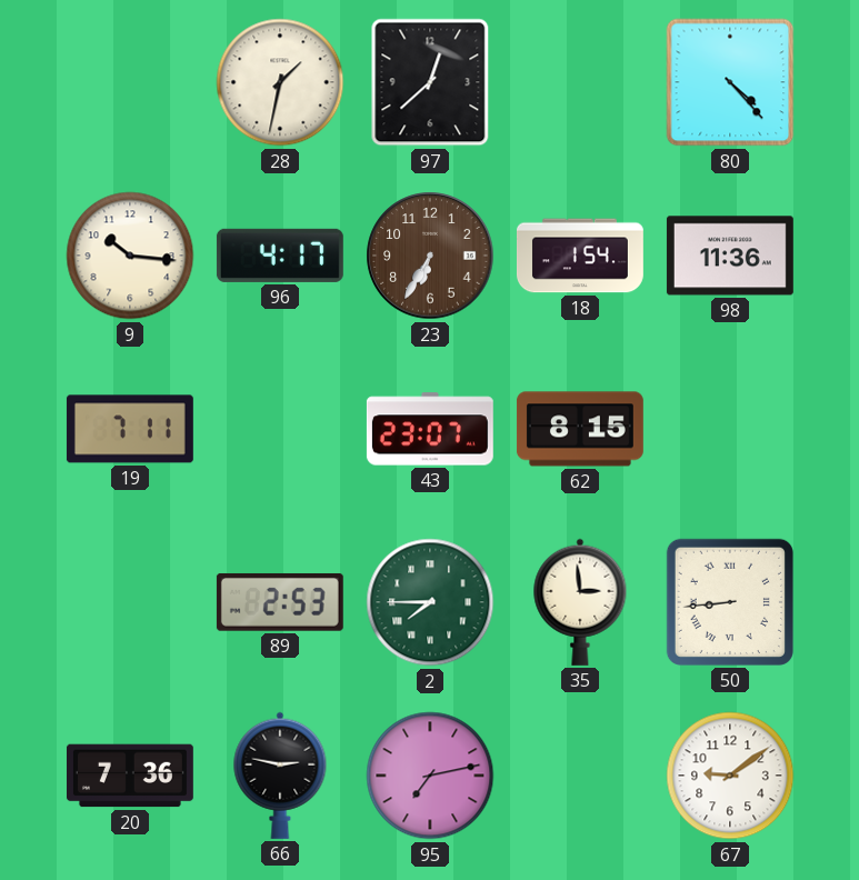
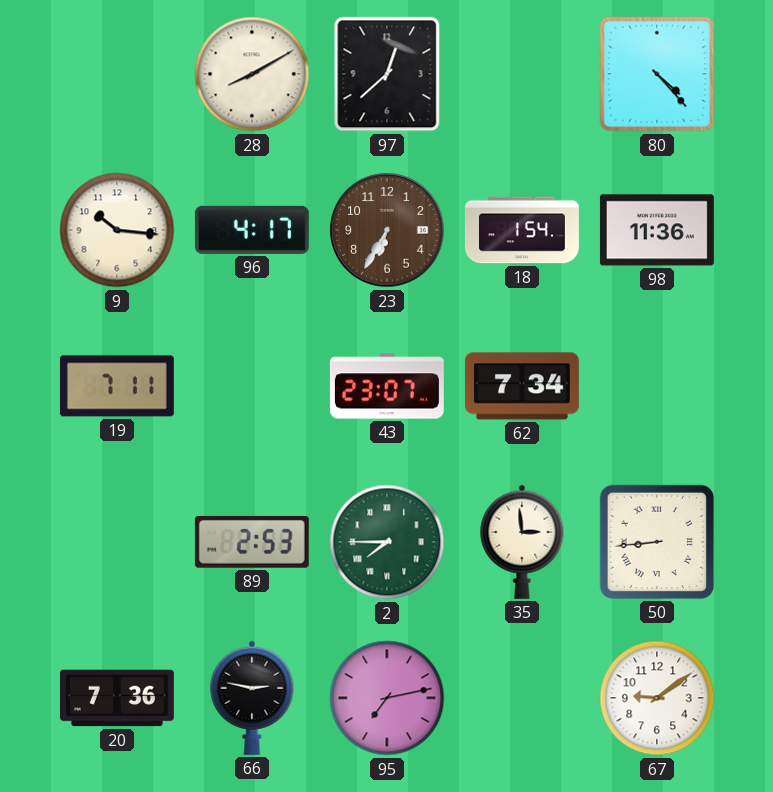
28: 1:32 -> 8:10 (252, 74)
62: 8:15 -> 7:34 (522, 386)
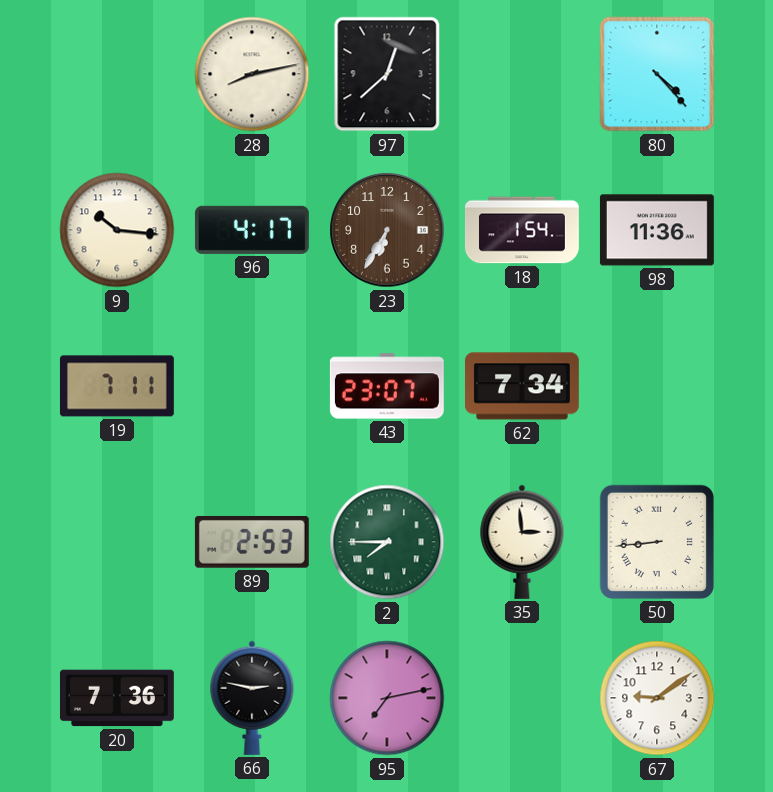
28: 8:10 -> 8:13 (252, 74)
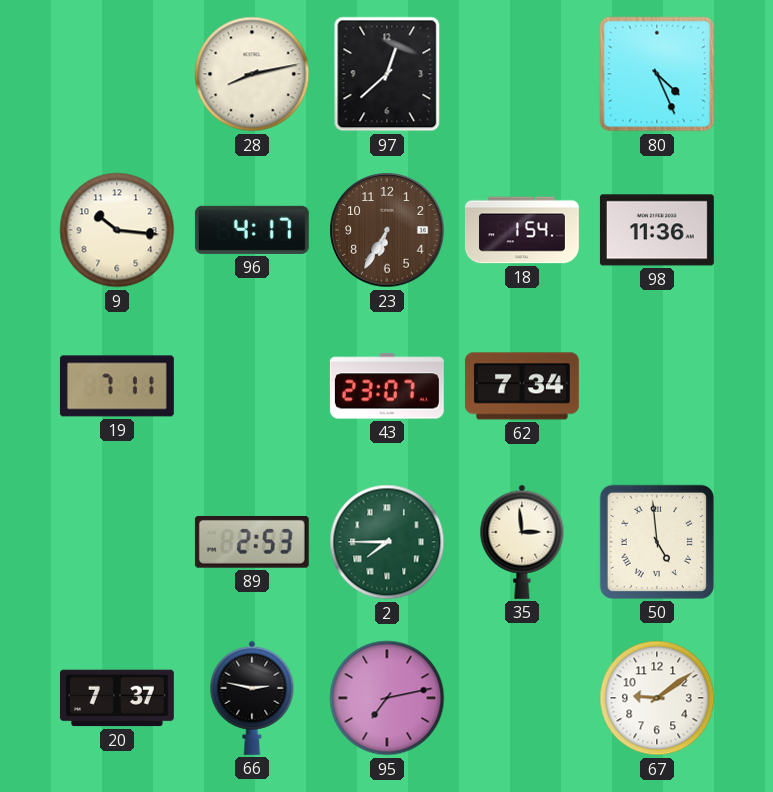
80: 4:23 -> 4:26 (657, 74)
50: 8:44 -> 4:59 (657, 542)
20: 7:36 -> 7:37 (117, 698)
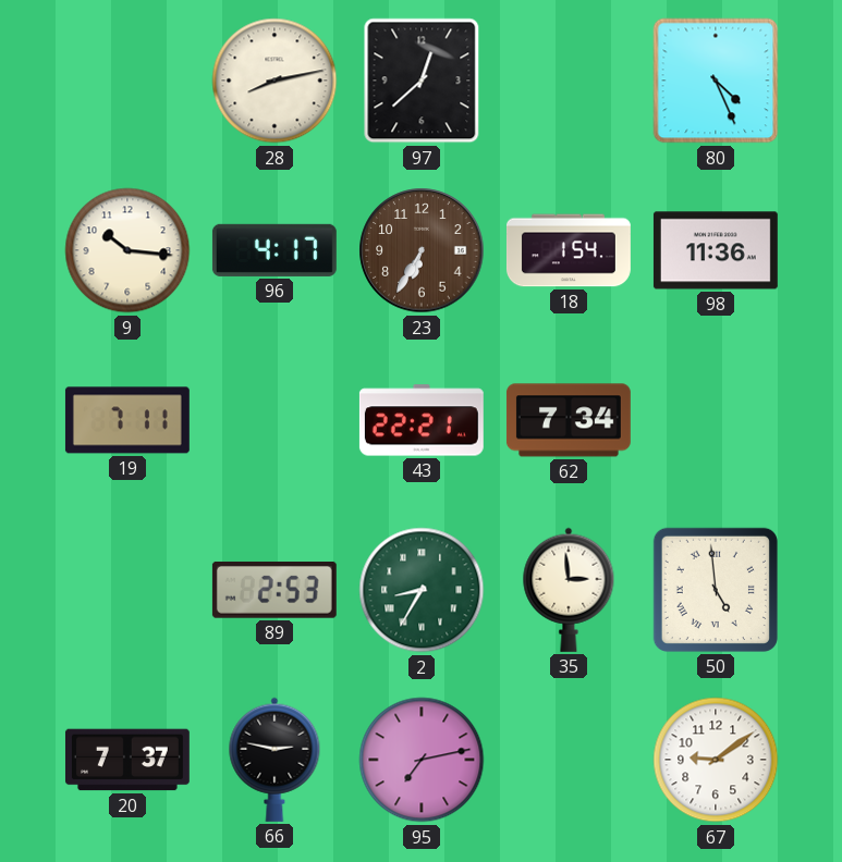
43: 23:07 -> 22:21 (422, 420)
2: 7:45 -> 8:35 (422, 590)
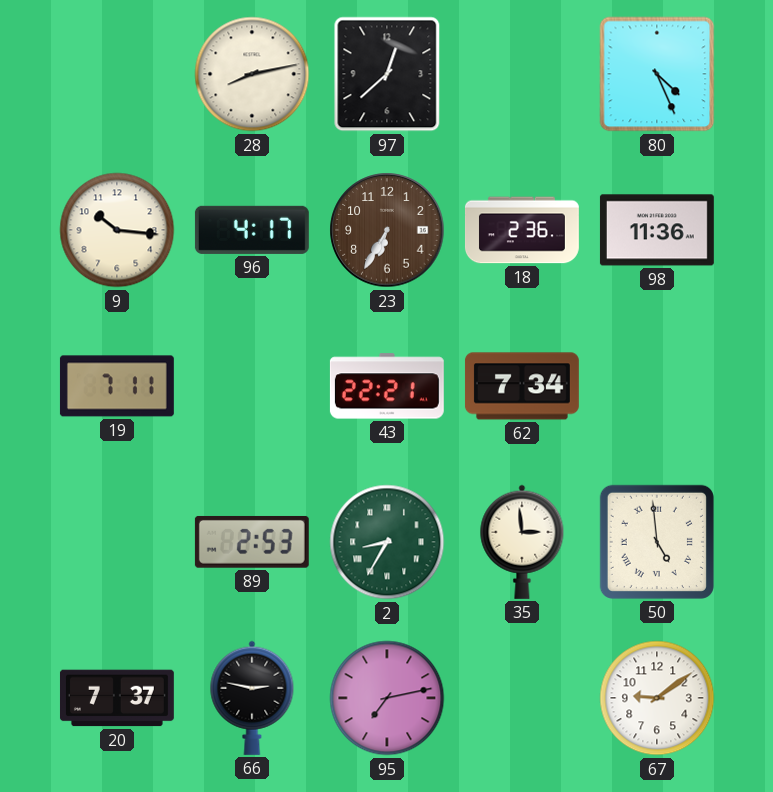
18: 1:54 -> 2:36 (522, 230)
